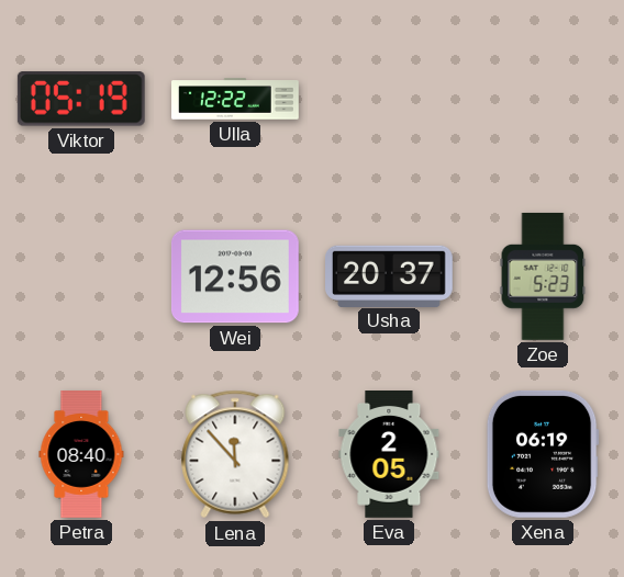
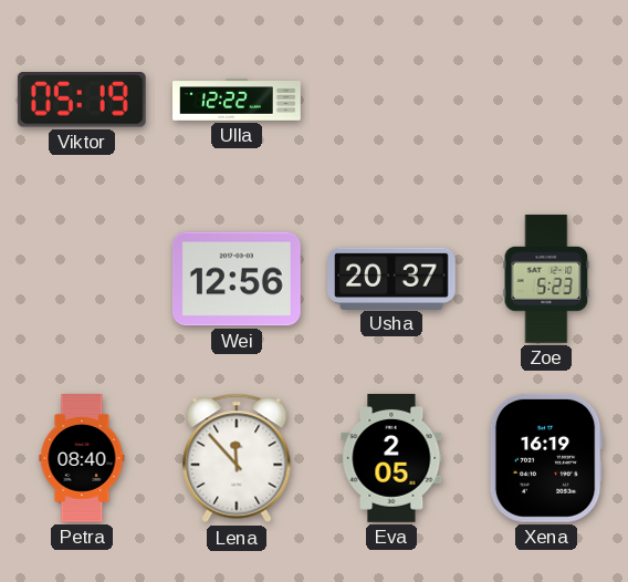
Xena: 06:19 -> 16:19 (546, 458)
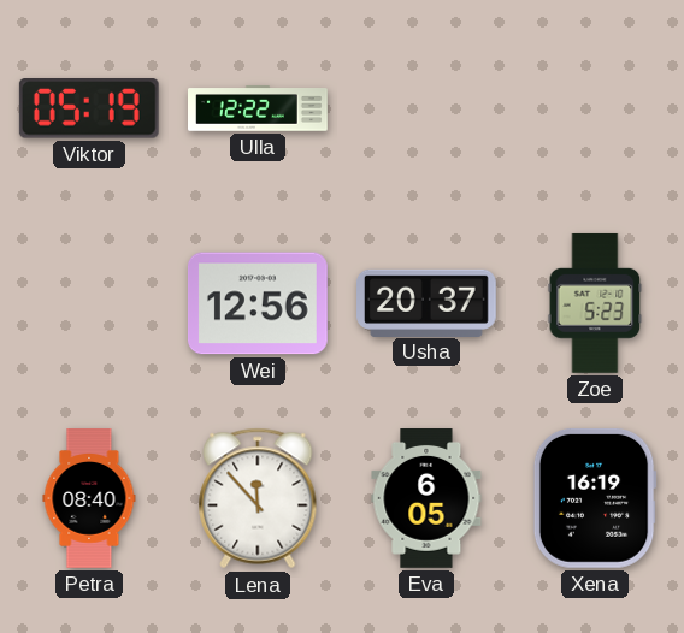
Eva: 2:05 -> 6:05 (426, 499)
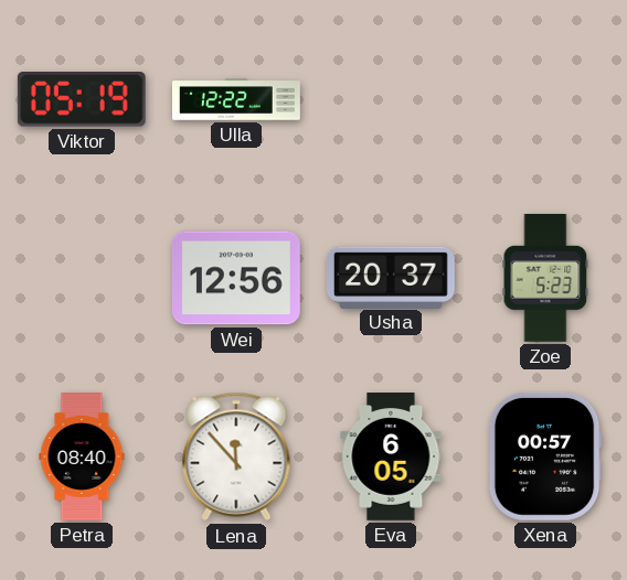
Xena: 16:19 -> 00:57 (545, 457)
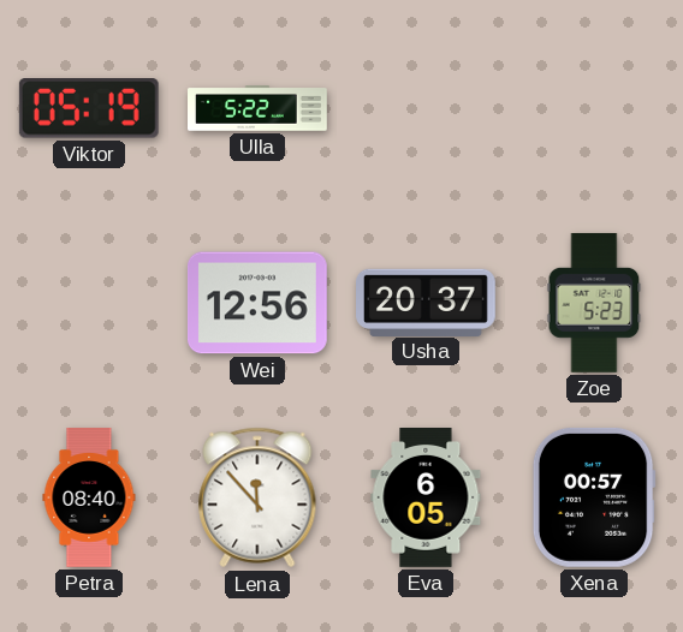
Ulla: 12:22 -> 5:22 (259, 108)
